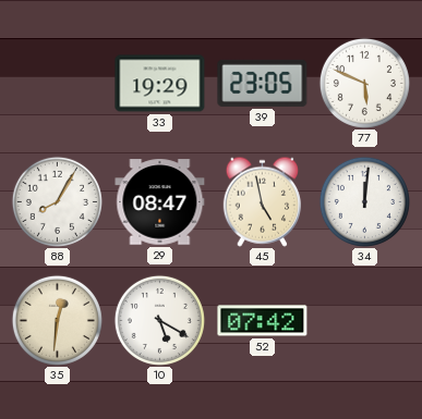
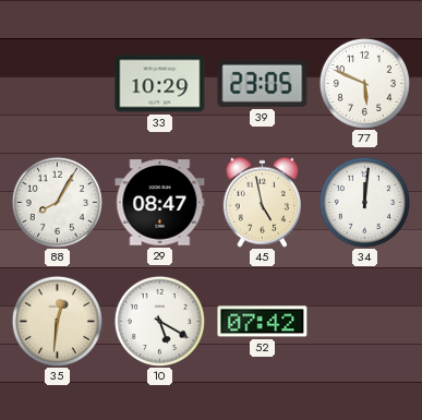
33: 19:29 -> 10:29 (160, 84)
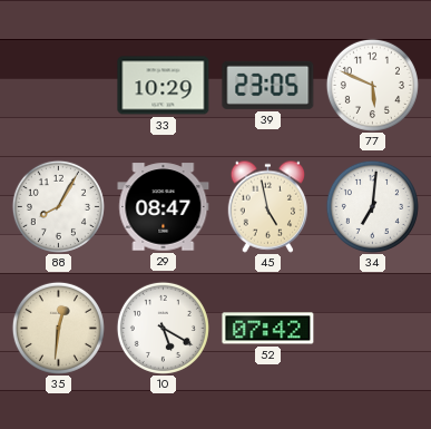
34: 12:01 -> 7:01 (372, 206)
